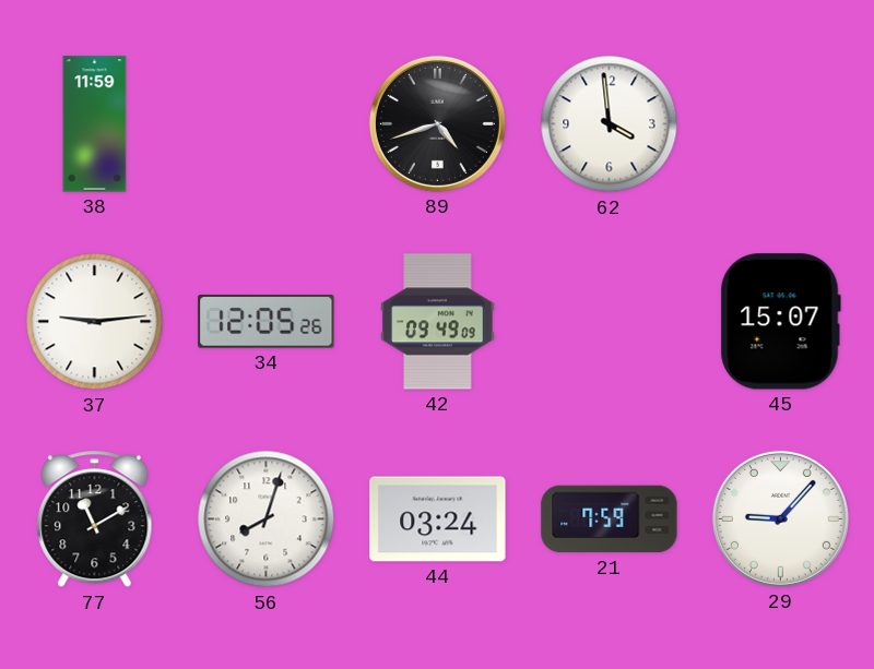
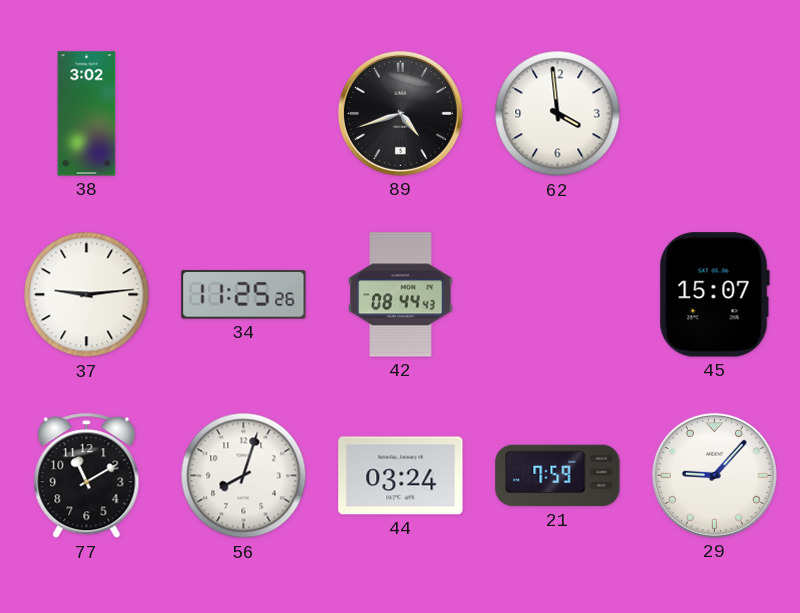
38: 11:59 -> 3:02 (87, 114)
34: 12:05 -> 11:25 (244, 295)
42: 09:49 -> 08:44 (401, 295)
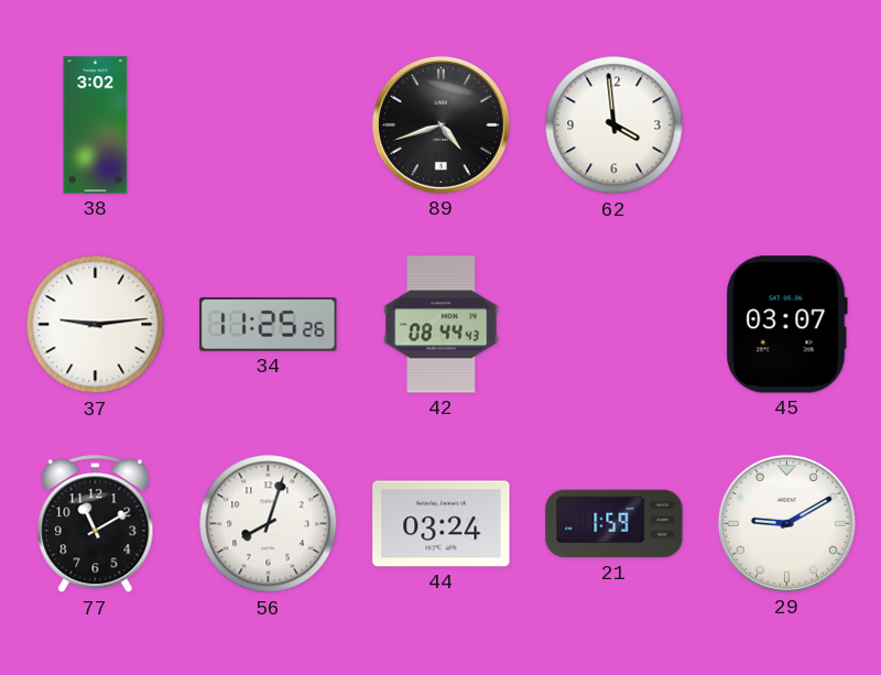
45: 15:07 -> 03:07 (786, 325)
21: 7:59 -> 1:59 (614, 524)
29: 9:07 -> 9:10 (786, 523)
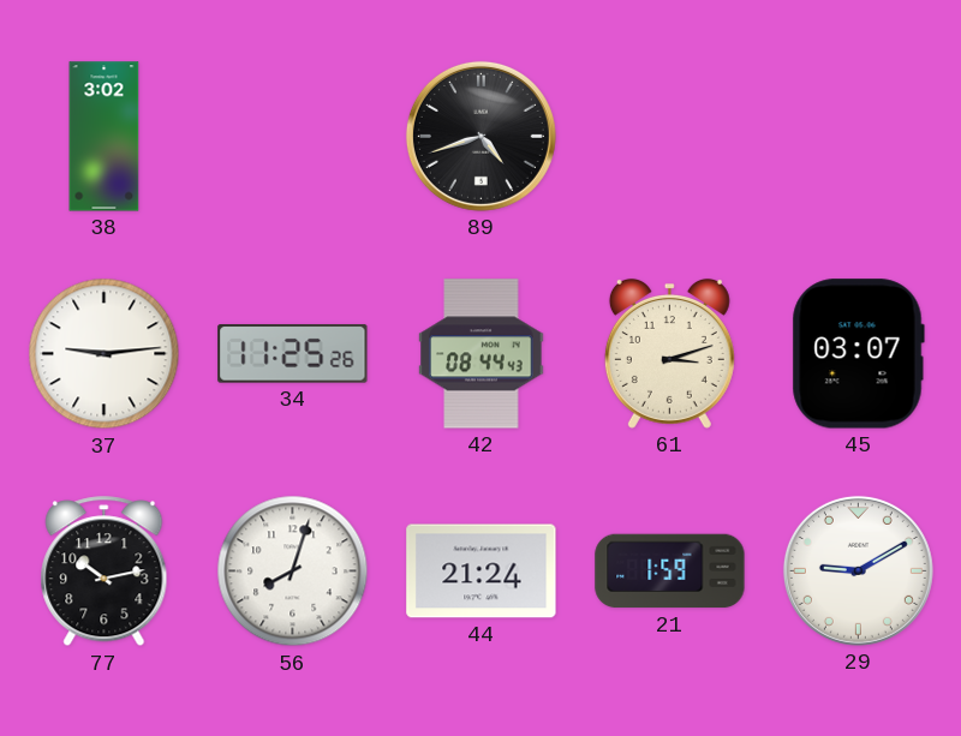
62: 3:59 -> none (614, 126)
61: none -> 3:12 (669, 353)
77: 11:10 -> 10:13 (105, 572)
44: 03:24 -> 21:24 (482, 572)
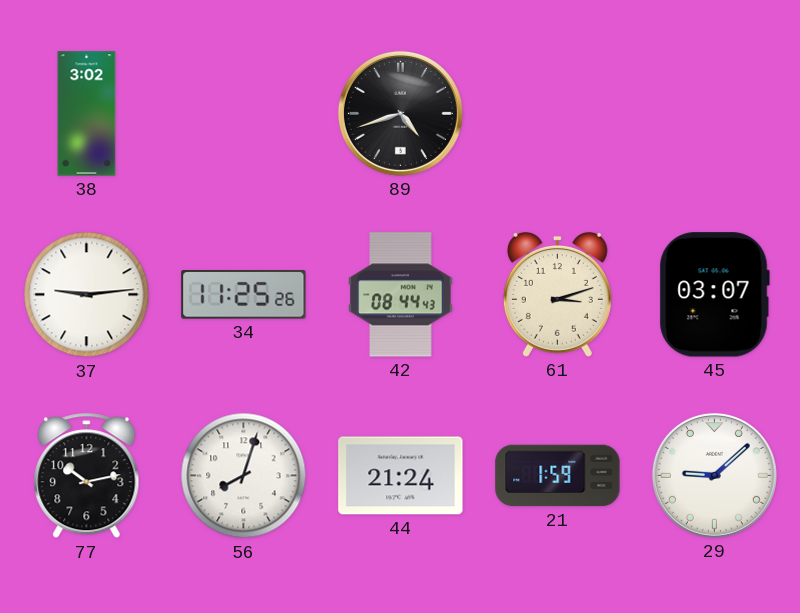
29: 9:10 -> 9:08 (714, 475)
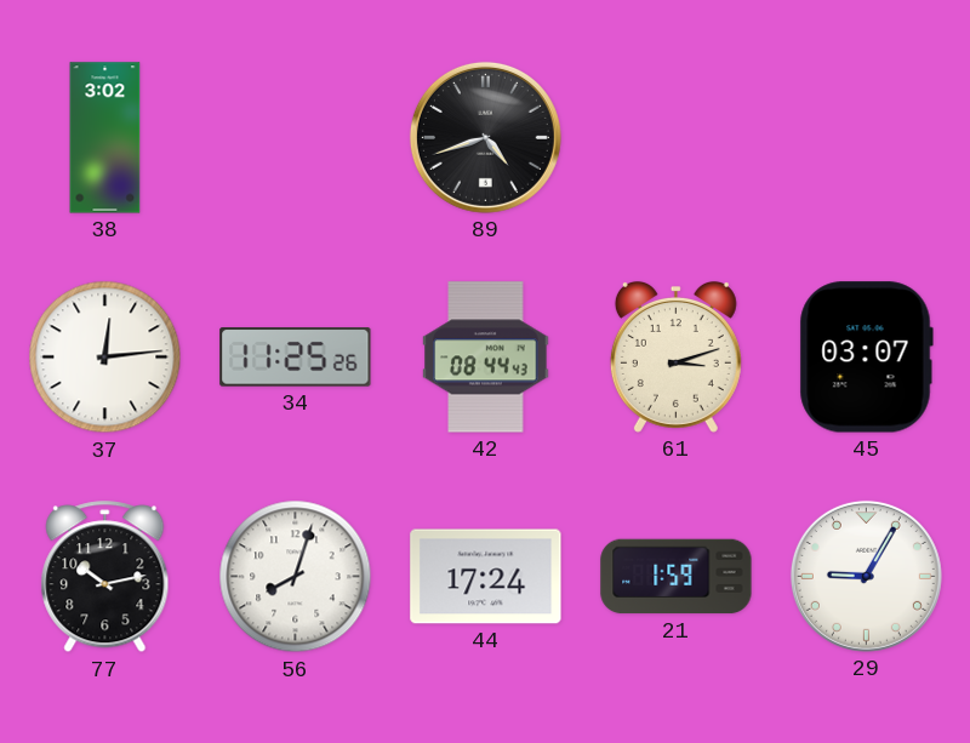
37: 9:14 -> 12:14 (105, 358)
44: 21:24 -> 17:24 (486, 577)
29: 9:08 -> 9:05 (866, 576)
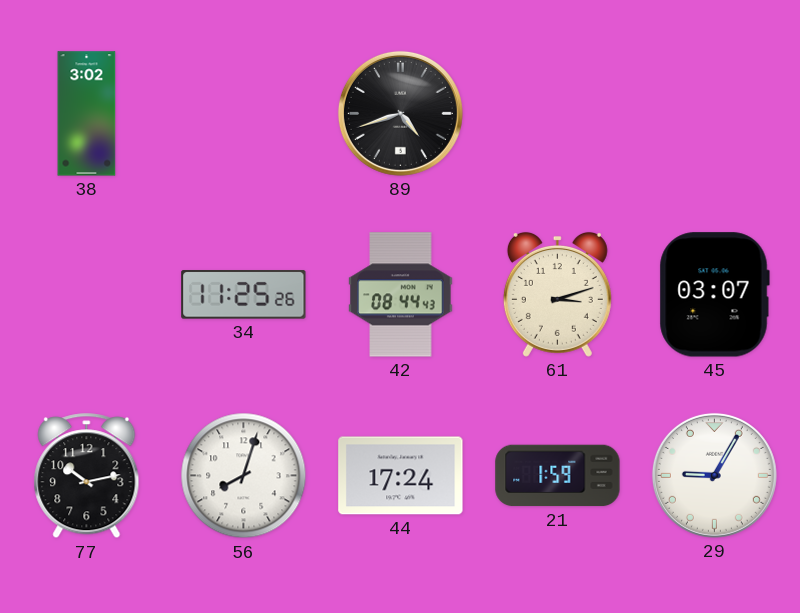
37: 12:14 -> none (105, 358)
